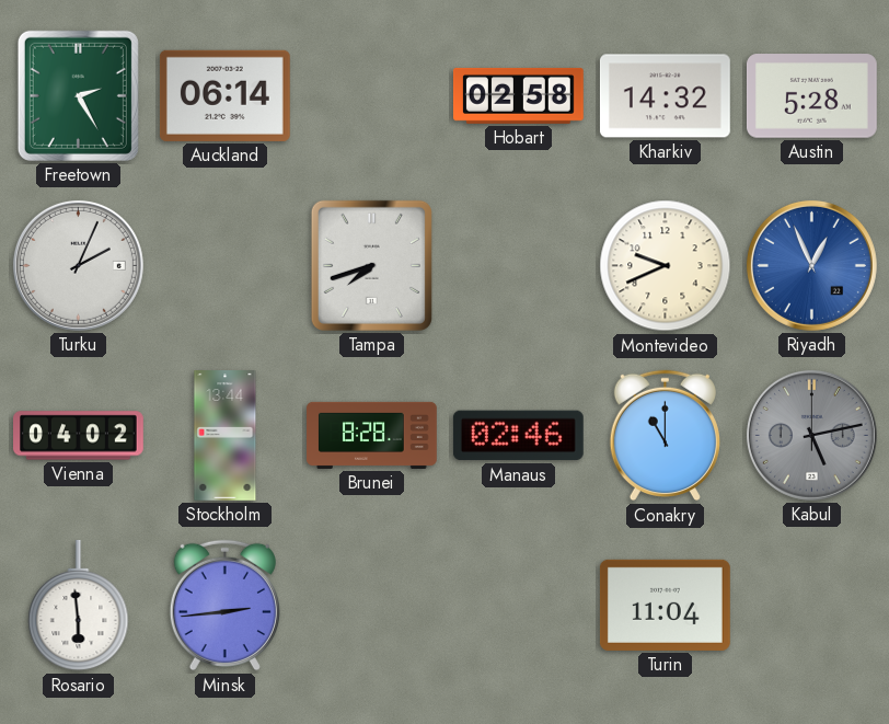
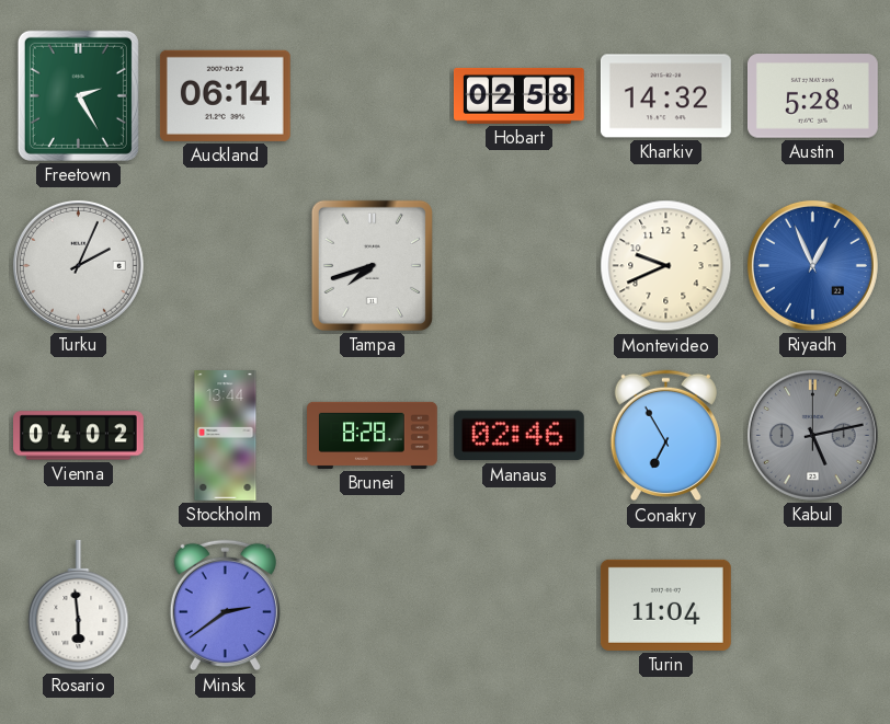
Conakry: 11:00 -> 6:55 (665, 436)
Minsk: 2:44 -> 2:39 (225, 606)
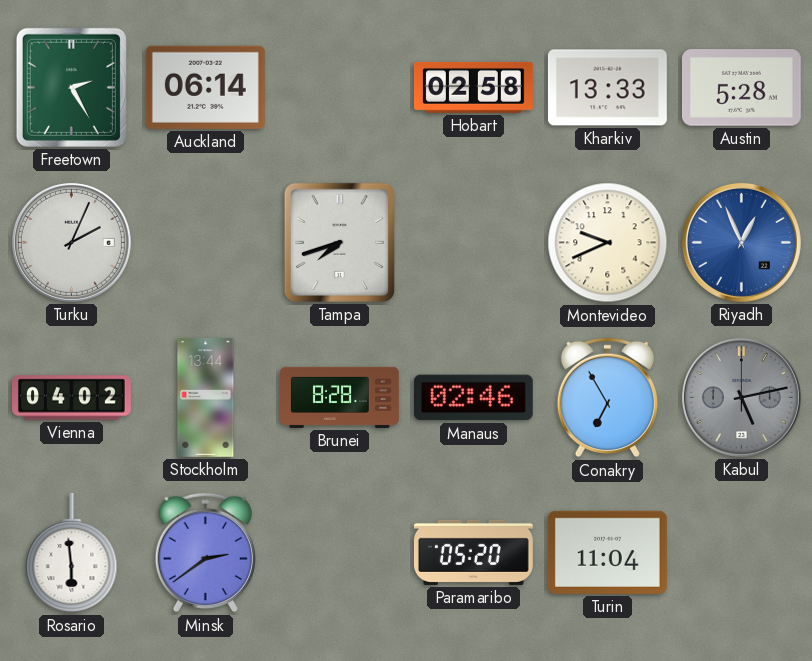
Kharkiv: 14:32 -> 13:33 (607, 88)
Paramaribo: none -> 05:20 (473, 552)
